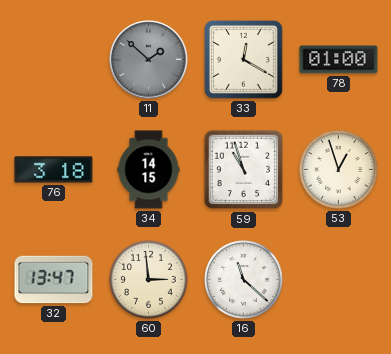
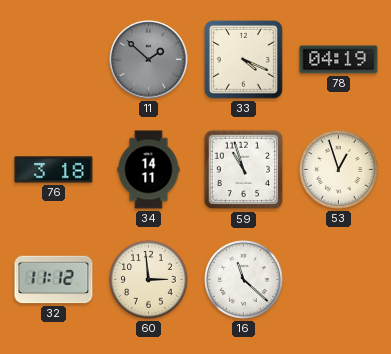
33: 12:20 -> 4:19 (243, 59)
78: 01:00 -> 04:19 (339, 60)
34: 14:15 -> 14:11 (149, 170)
32: 13:47 -> 11:12 (54, 280)
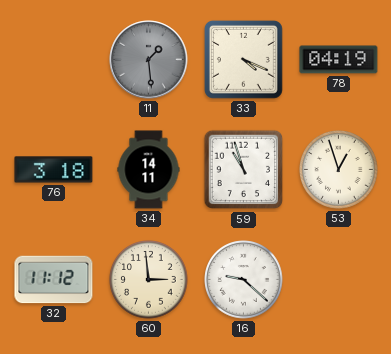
11: 1:52 -> 1:29 (149, 60)
16: 11:22 -> 9:22 (244, 280)
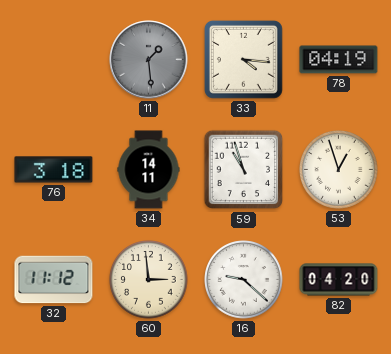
33: 4:19 -> 4:16 (243, 59)
82: none -> 04:20 (339, 280)
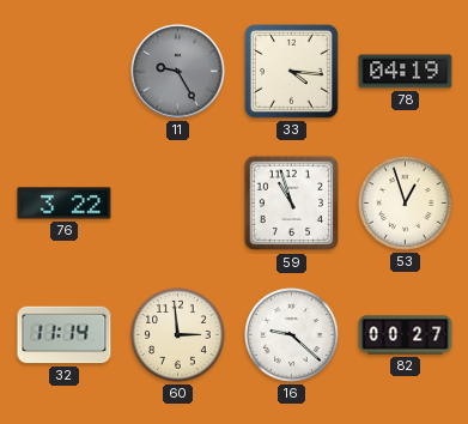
11: 1:29 -> 9:25 (178, 72)
76: 3:18 -> 3:22 (65, 204)
34: 14:11 -> none (149, 170)
32: 11:12 -> 11:14 (65, 335)
82: 04:20 -> 00:27 (406, 335)
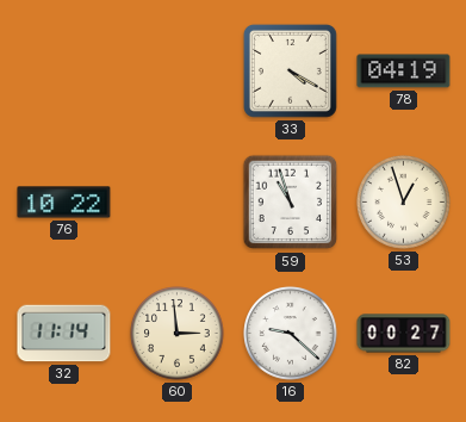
11: 9:25 -> none (178, 72)
33: 4:16 -> 4:20 (290, 70)
76: 3:22 -> 10:22 (64, 203)
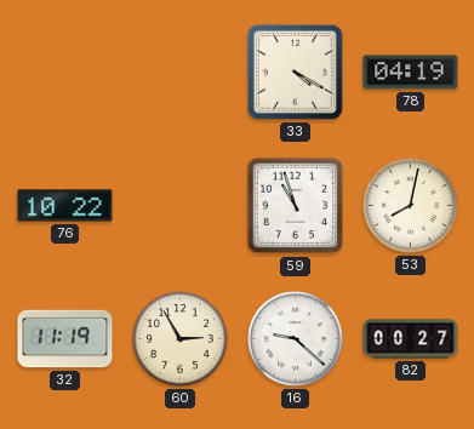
53: 12:57 -> 8:02 (411, 206)
32: 11:14 -> 11:19 (65, 339)
60: 2:59 -> 2:55 (181, 339)
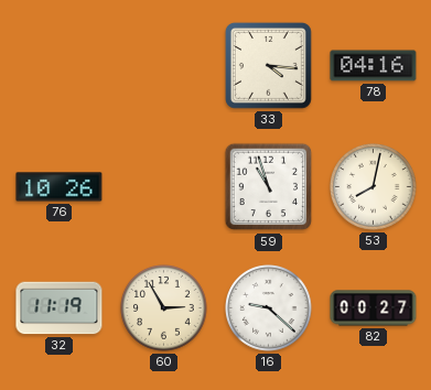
33: 4:20 -> 4:16 (268, 65)
78: 04:19 -> 04:16 (374, 66)
76: 10:22 -> 10:26 (60, 187)
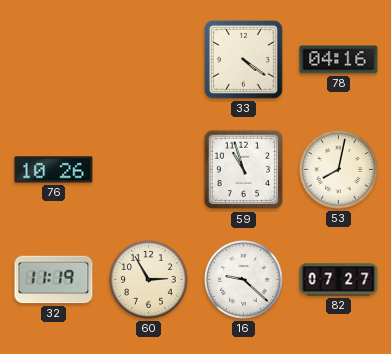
33: 4:16 -> 4:21 (243, 59)
82: 00:27 -> 07:27 (339, 280)
